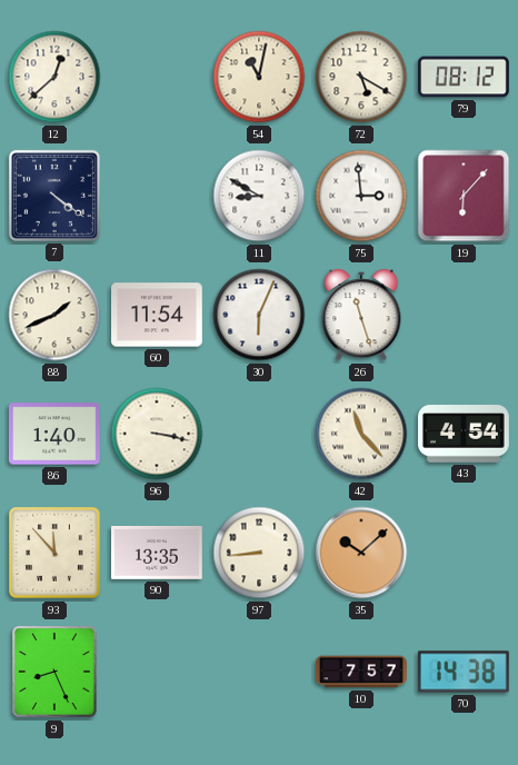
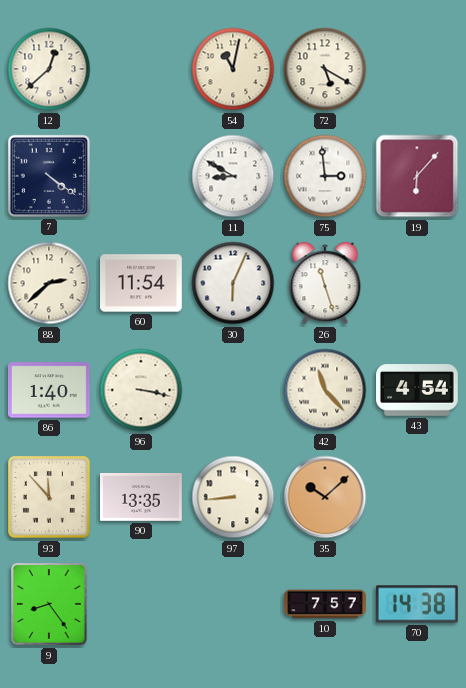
79: 08:12 -> none (465, 77)
88: 1:41 -> 2:38 (49, 283)
9: 8:26 -> 8:24 (50, 604)
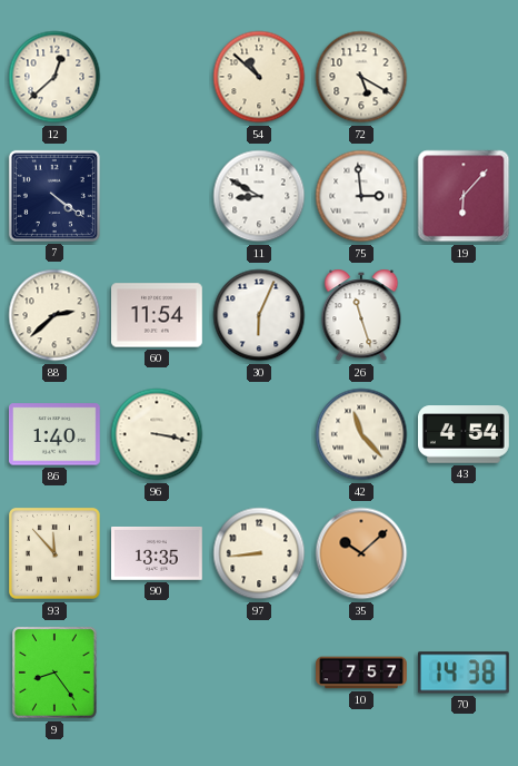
54: 11:02 -> 10:52 (259, 77)
